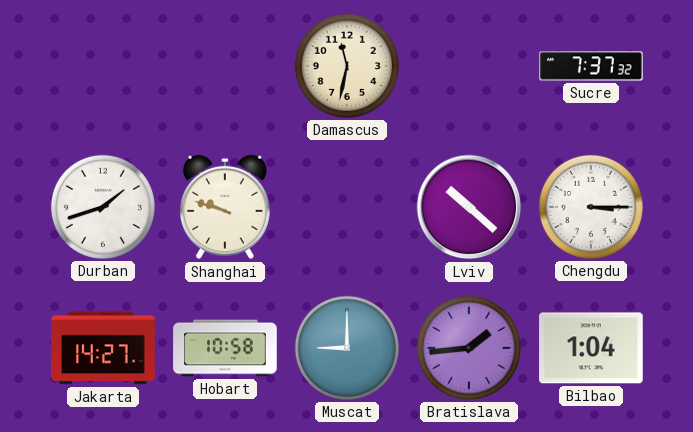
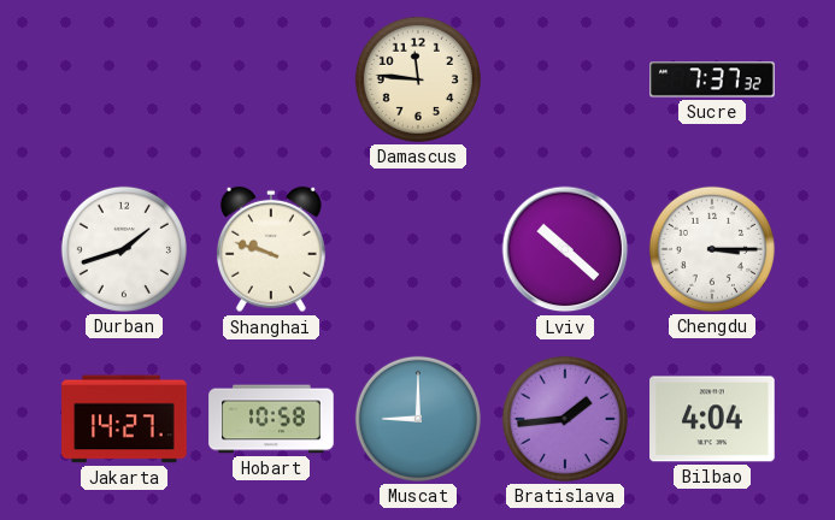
Damascus: 11:32 -> 11:46 (418, 79)
Bilbao: 1:04 -> 4:04 (712, 419)
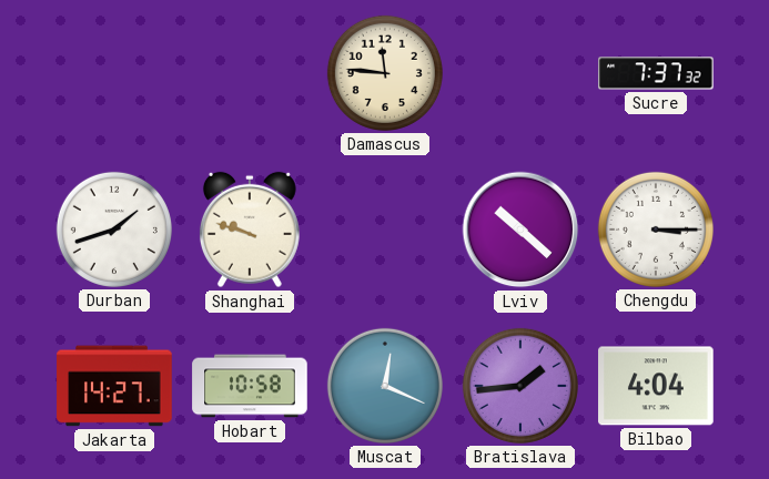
Muscat: 9:00 -> 12:19 (385, 386)
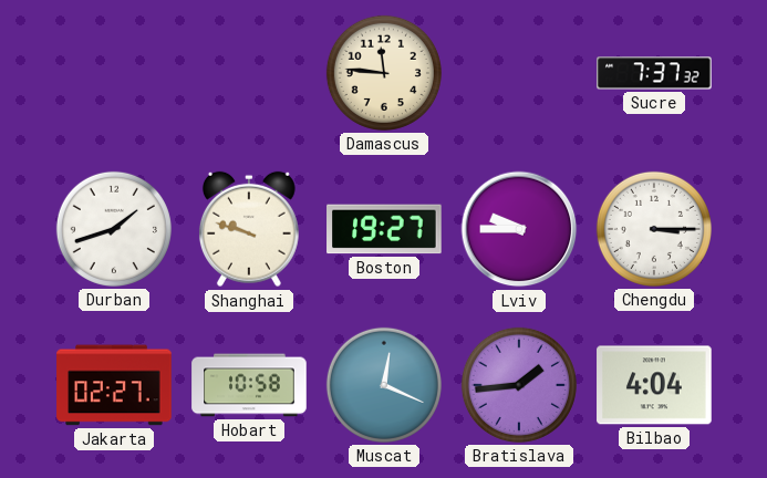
Boston: none -> 19:27 (384, 229)
Lviv: 10:22 -> 9:45 (519, 229)
Jakarta: 14:27 -> 02:27 (114, 385)
